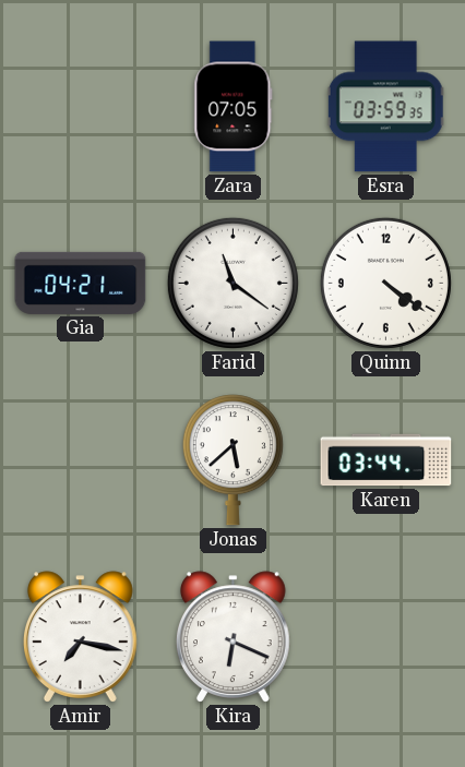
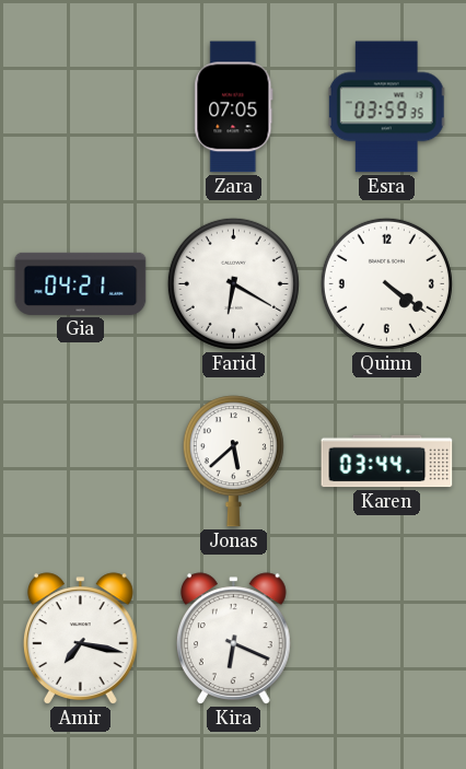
Farid: 11:21 -> 6:20 (233, 283)
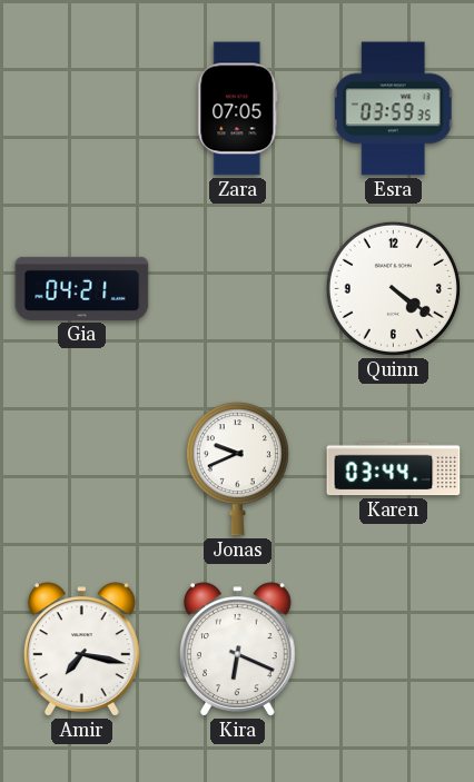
Farid: 6:20 -> none (233, 283)
Jonas: 5:38 -> 9:41 (237, 469)
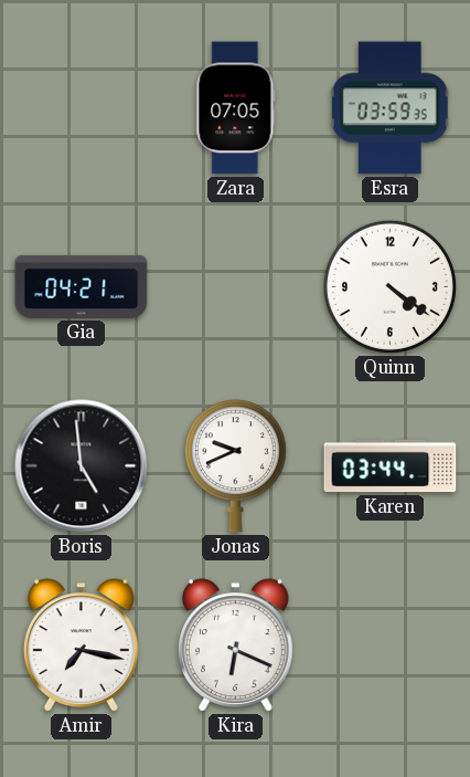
Boris: none -> 4:59 (82, 466)
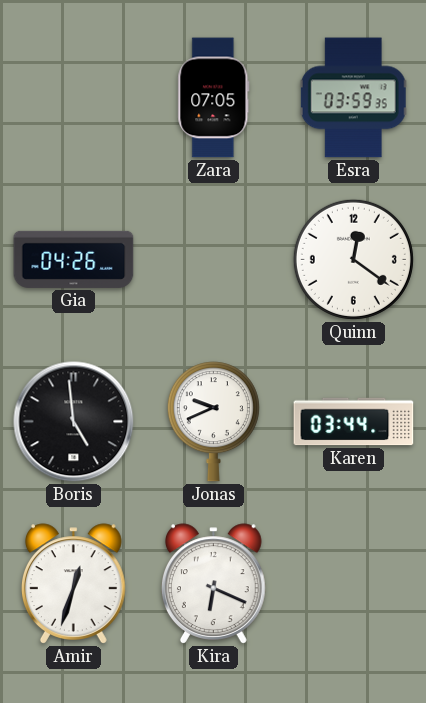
Gia: 04:21 -> 04:26 (74, 259)
Quinn: 4:21 -> 12:21 (353, 259)
Amir: 7:17 -> 12:33 (73, 584)
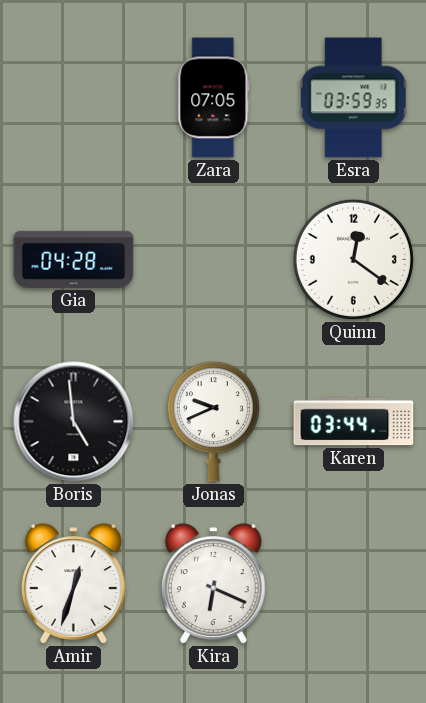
Gia: 04:26 -> 04:28 (74, 259)
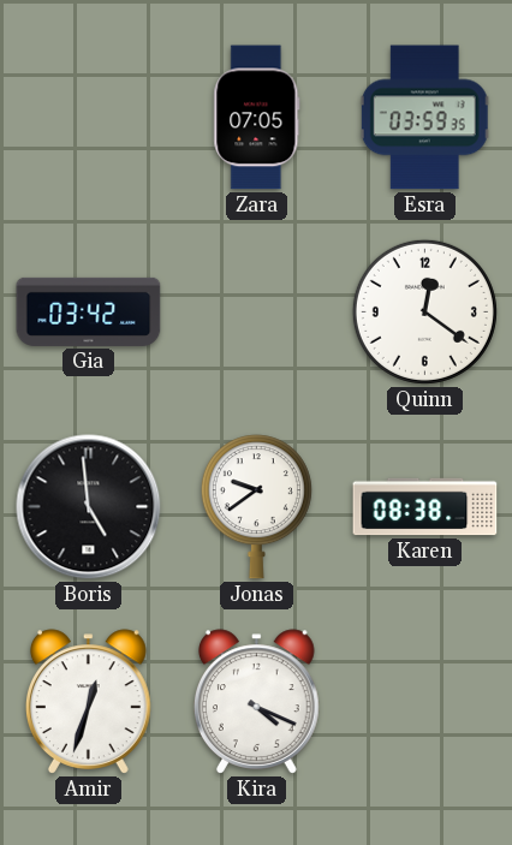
Gia: 04:28 -> 03:42 (89, 311)
Jonas: 9:41 -> 9:39 (256, 507)
Karen: 03:44 -> 08:38 (425, 507)
Kira: 6:19 -> 4:19 (256, 702)
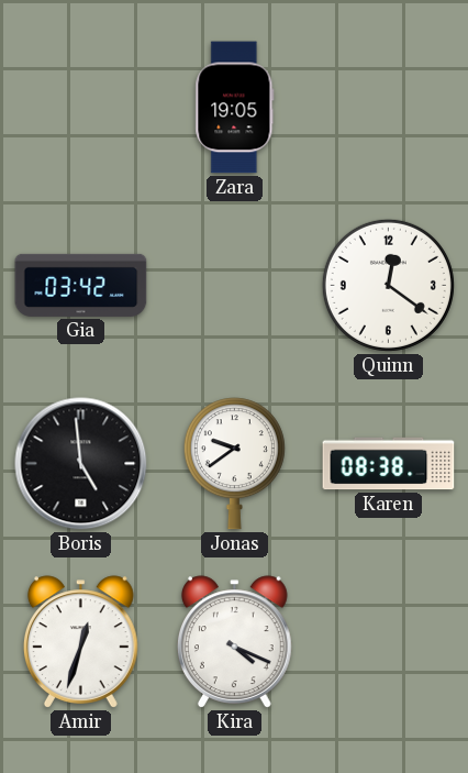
Zara: 07:05 -> 19:05 (235, 108)
Esra: 03:59 -> none (425, 118)
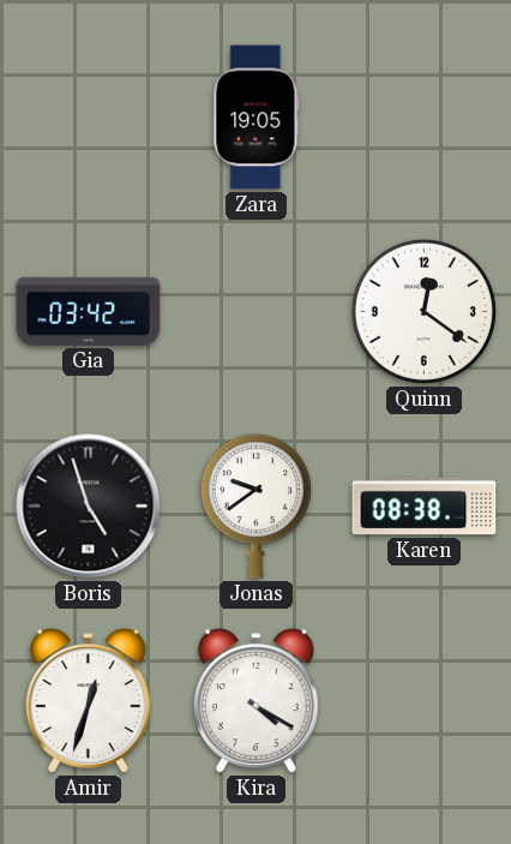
Boris: 4:59 -> 4:57 (89, 507)
Kira: 4:19 -> 4:20 (256, 701)
